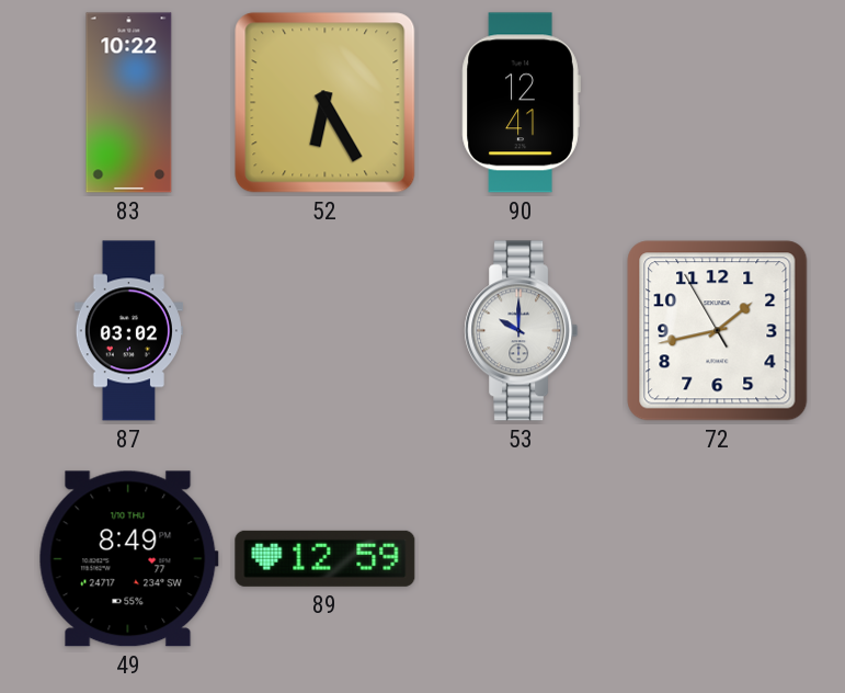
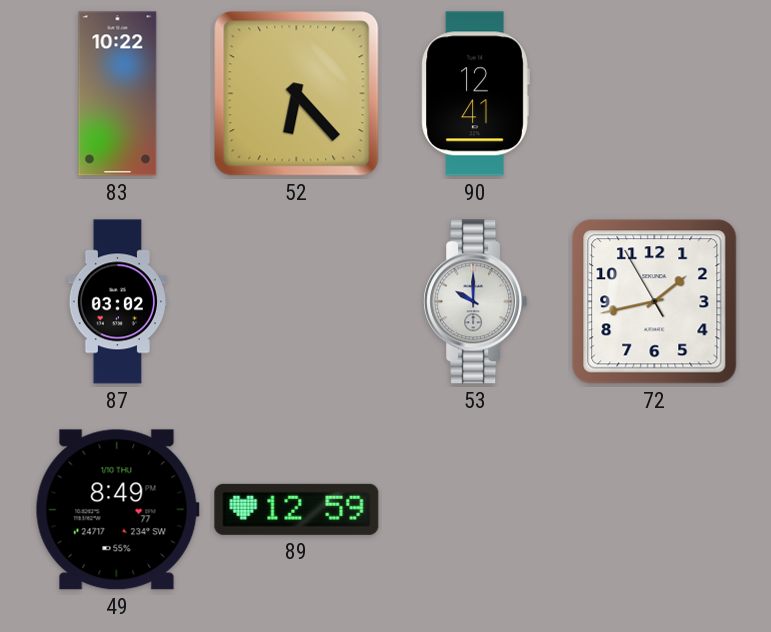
52: 6:25 -> 6:23 (297, 94)
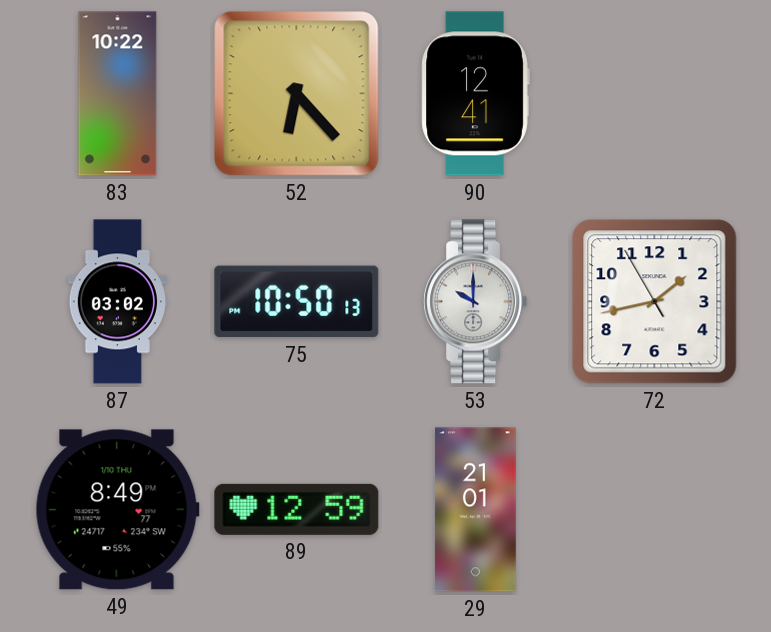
75: none -> 10:50 (297, 302)
29: none -> 21:01 (476, 510)
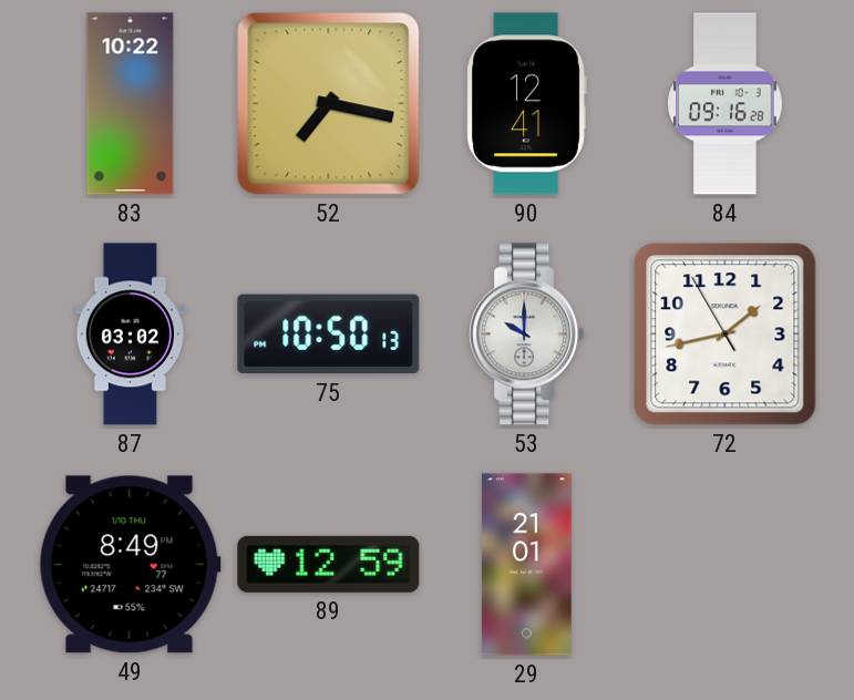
52: 6:23 -> 7:17 (329, 104)
84: none -> 09:16 (726, 104)
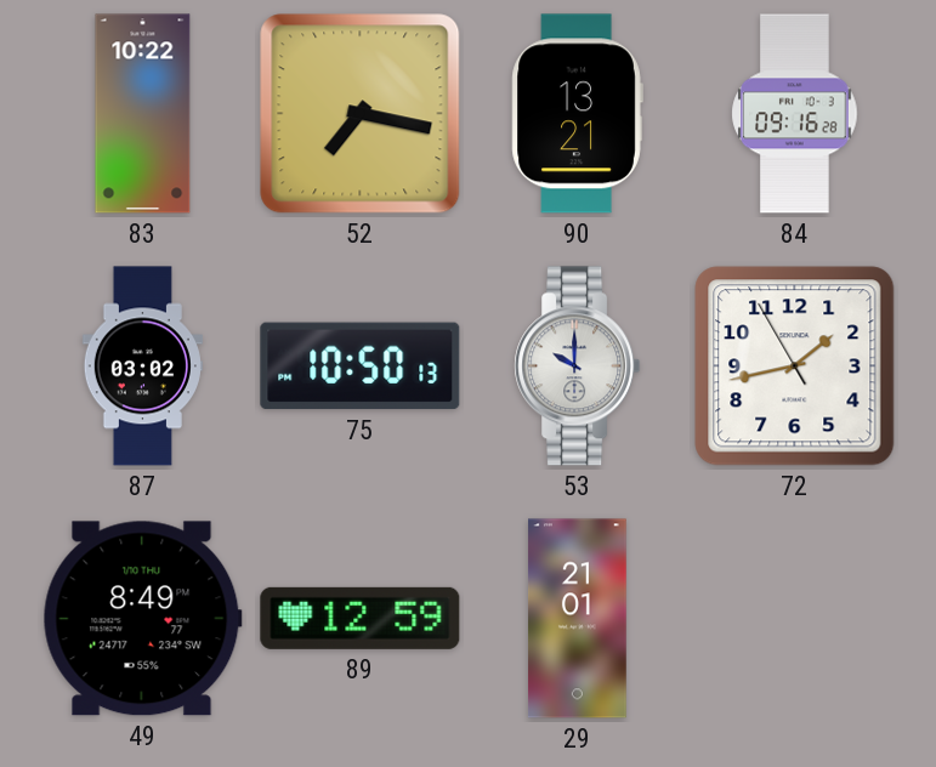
90: 12:41 -> 13:21 (577, 114)
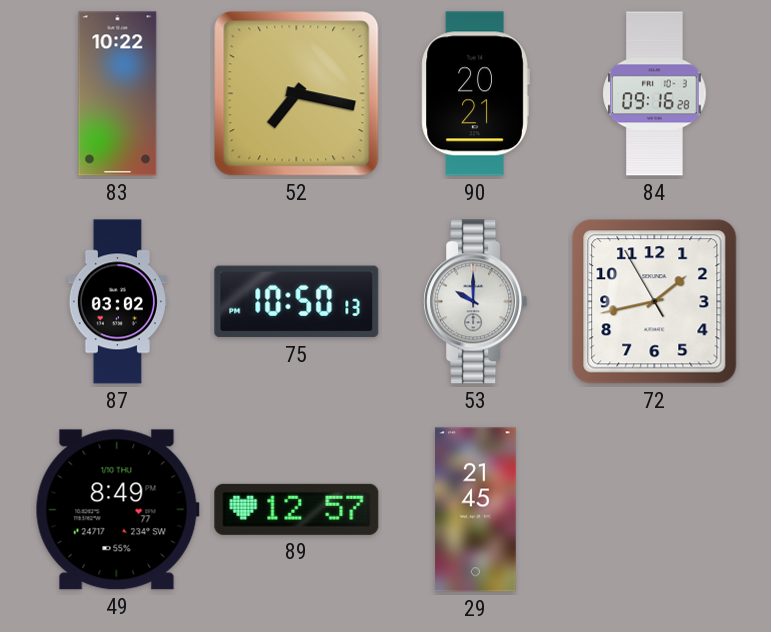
90: 13:21 -> 20:21 (475, 94)
89: 12:59 -> 12:57 (297, 509)
29: 21:01 -> 21:45 (476, 510)
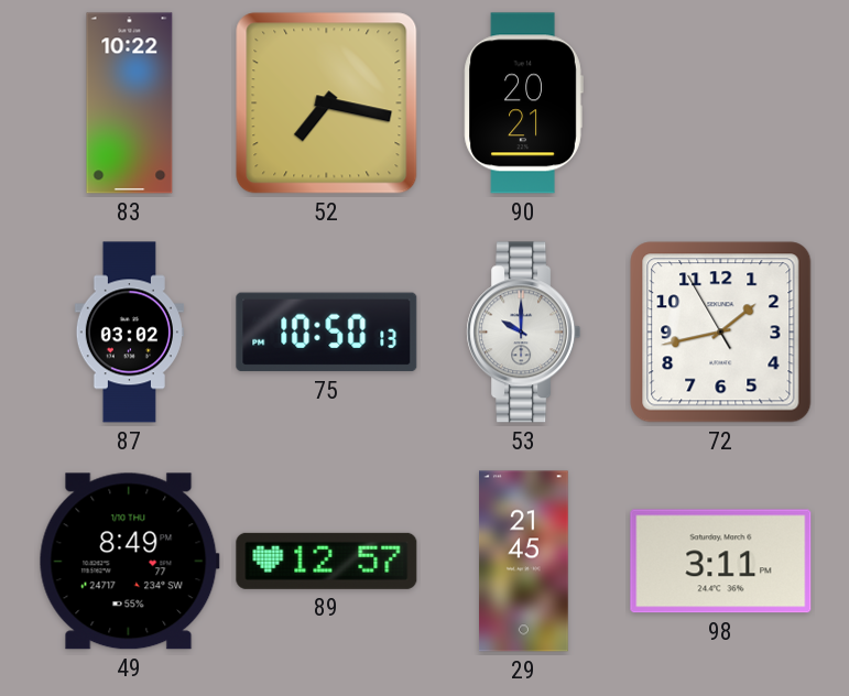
84: 09:16 -> none (655, 94)
98: none -> 3:11 (721, 562)
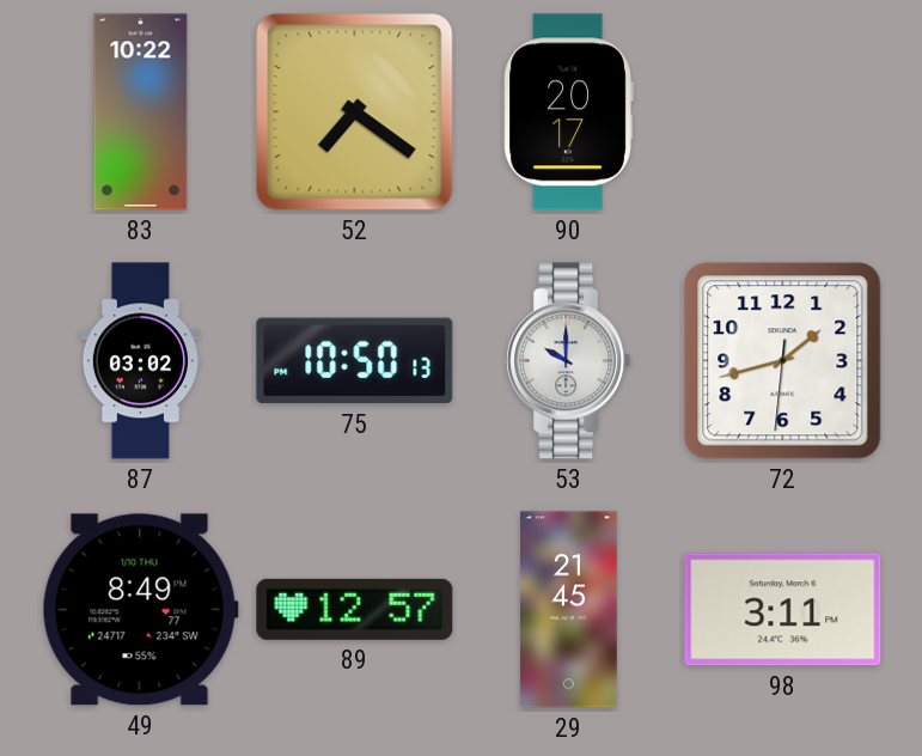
52: 7:17 -> 7:21 (355, 112)
90: 20:21 -> 20:17 (568, 112)
72: 1:42:55 -> 1:42:31 (783, 361)
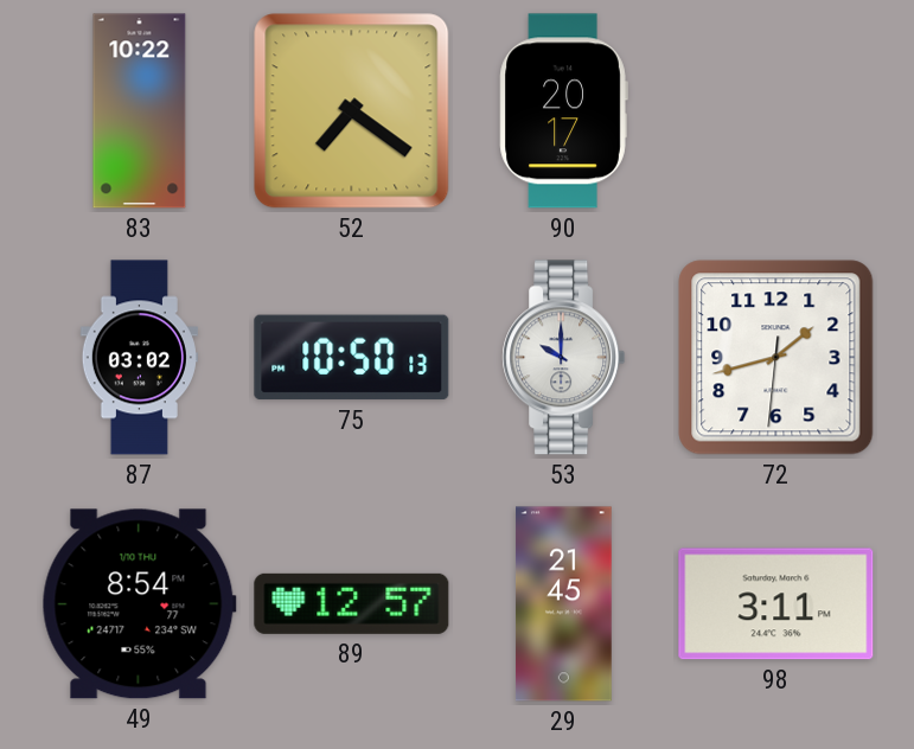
49: 8:49 -> 8:54 (139, 604)
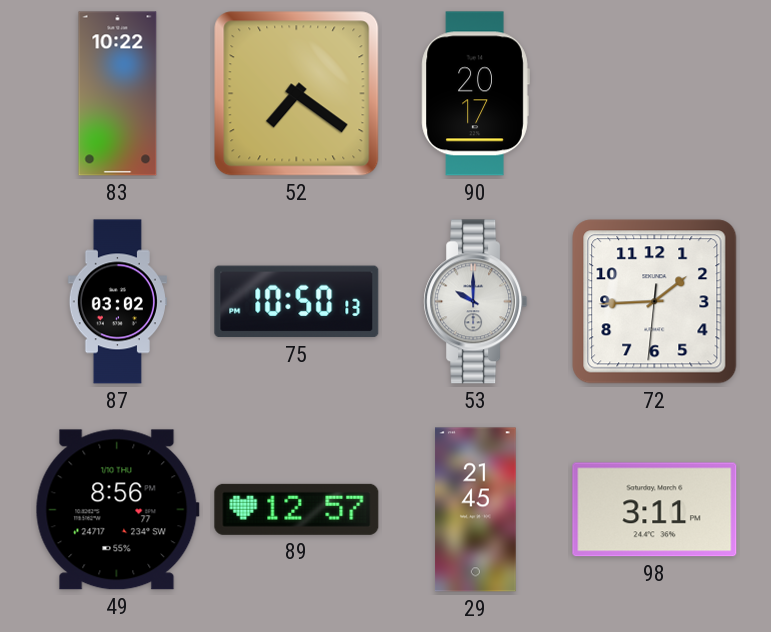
72: 1:42 -> 1:44 (655, 302)
49: 8:54 -> 8:56 (117, 510)
